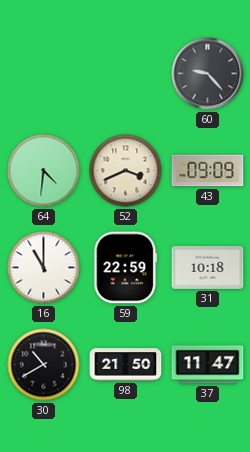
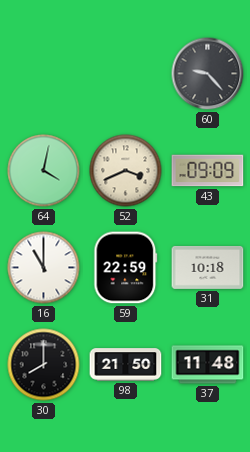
64: 4:31 -> 4:02 (44, 171)
30: 10:40 -> 8:00 (44, 365)
37: 11:47 -> 11:48 (208, 365)
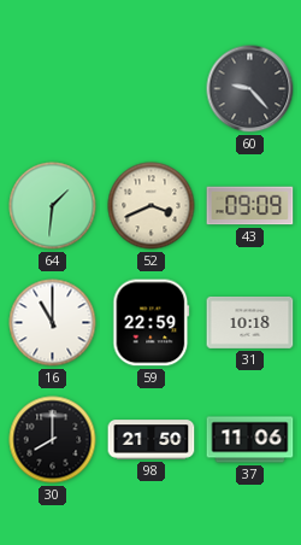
64: 4:02 -> 1:31 (53, 206)
37: 11:48 -> 11:06 (250, 440)
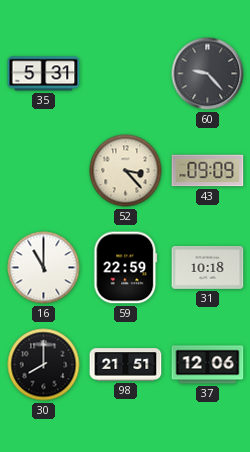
35: none -> 5:31 (44, 74)
64: 1:31 -> none (53, 206)
52: 3:41 -> 3:23 (126, 171)
98: 21:50 -> 21:51 (126, 365)
37: 11:06 -> 12:06 (208, 365)
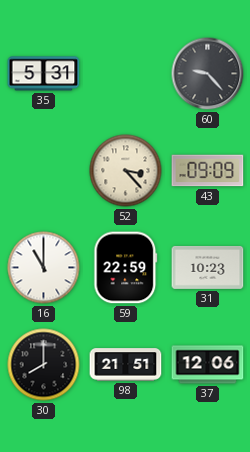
31: 10:18 -> 10:23 (208, 268)
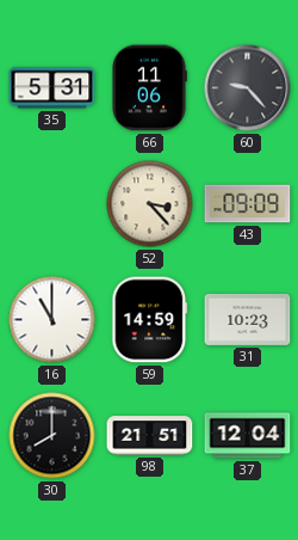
66: none -> 11:06 (149, 88)
59: 22:59 -> 14:59 (150, 320)
37: 12:06 -> 12:04 (248, 436)
